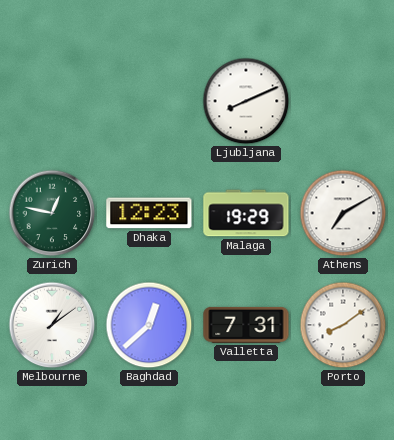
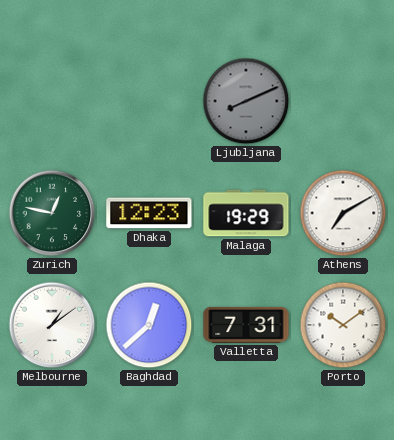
Ljubljana dial: white -> grey (246, 101)
Porto: 8:09 -> 10:09 (343, 325)
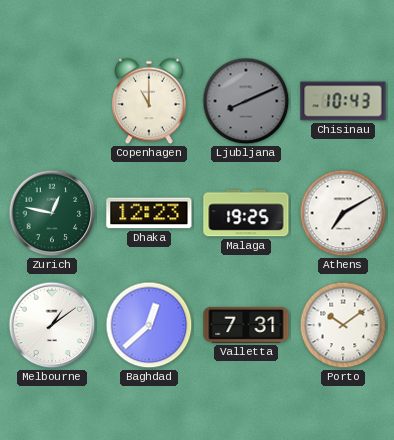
Copenhagen: none -> 11:00 (149, 101)
Chisinau: none -> 10:43 (343, 101)
Malaga: 19:29 -> 19:25 (246, 213)
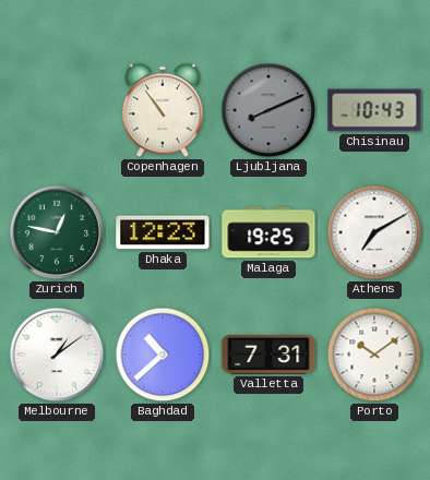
Copenhagen: 11:00 -> 10:54 (163, 110)
Baghdad: 12:38 -> 10:38 (163, 355)
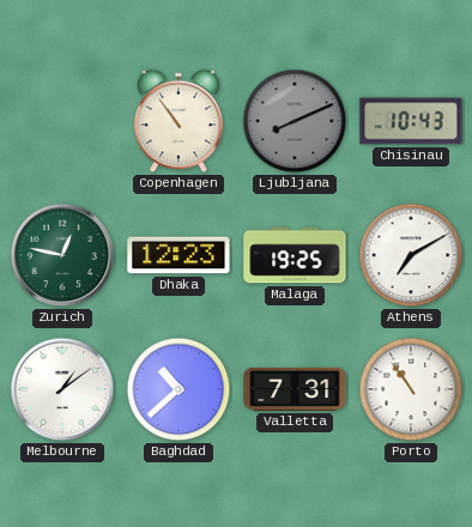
Porto: 10:09 -> 10:54 (411, 389)
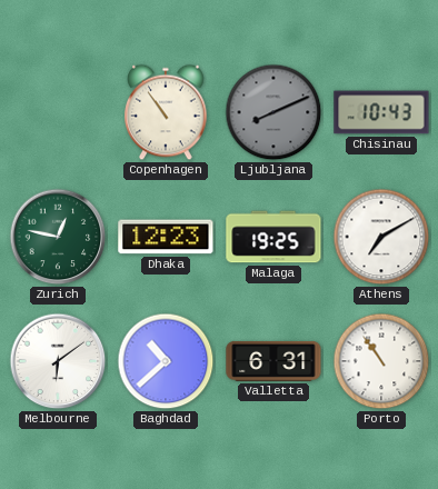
Melbourne: 1:09 -> 6:09 (58, 361)
Valletta: 7:31 -> 6:31 (273, 361)
